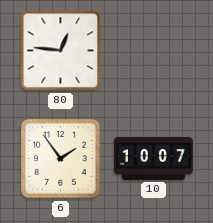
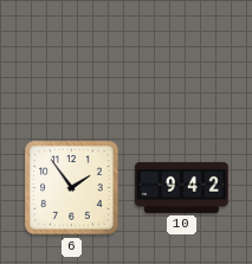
80: 12:46 -> none (61, 51)
10: 10:07 -> 9:42 (182, 187)
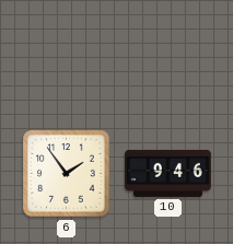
10: 9:42 -> 9:46 (168, 173)
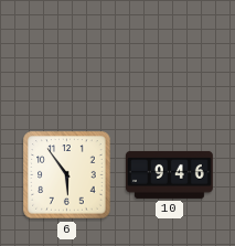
6: 1:54 -> 5:54 (67, 175)
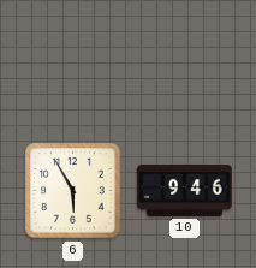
6: 5:54 -> 5:55 (73, 191)
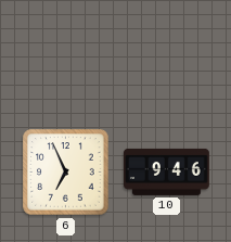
6: 5:55 -> 6:56 (66, 173)
